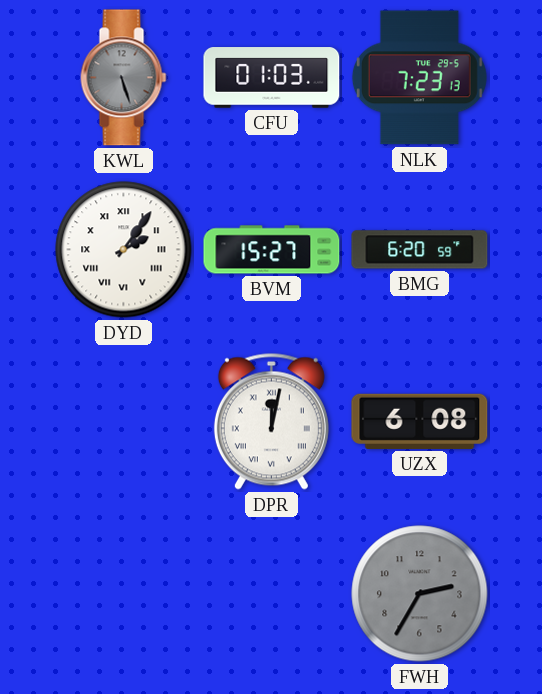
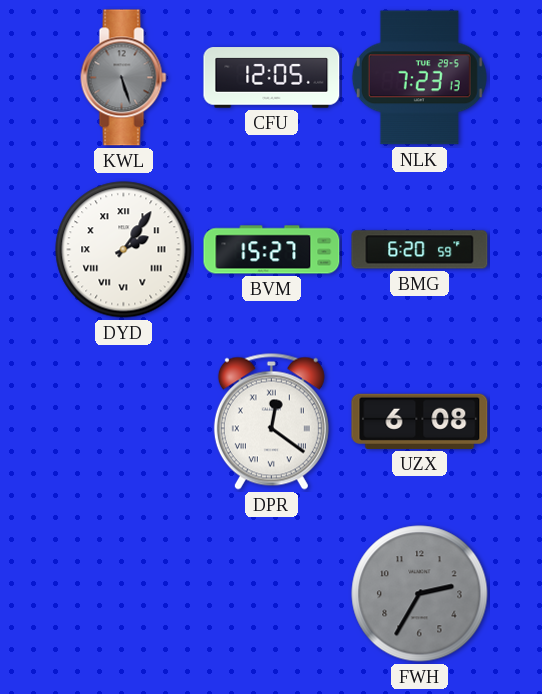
CFU: 01:03 -> 12:05 (272, 78)
DPR: 12:02 -> 12:21 (271, 421)
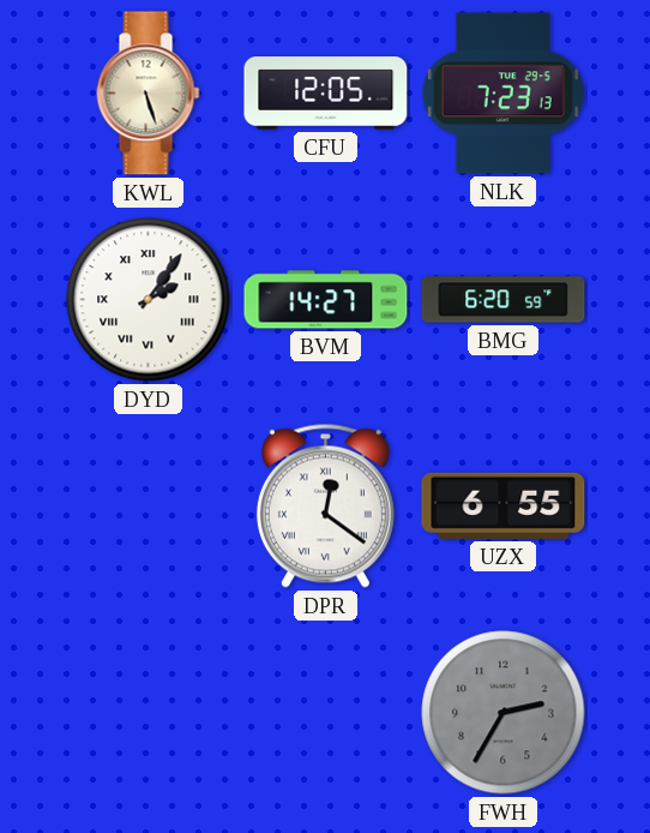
KWL dial: grey -> cream (149, 94)
BVM: 15:27 -> 14:27 (326, 300)
UZX: 6:08 -> 6:55 (504, 505)
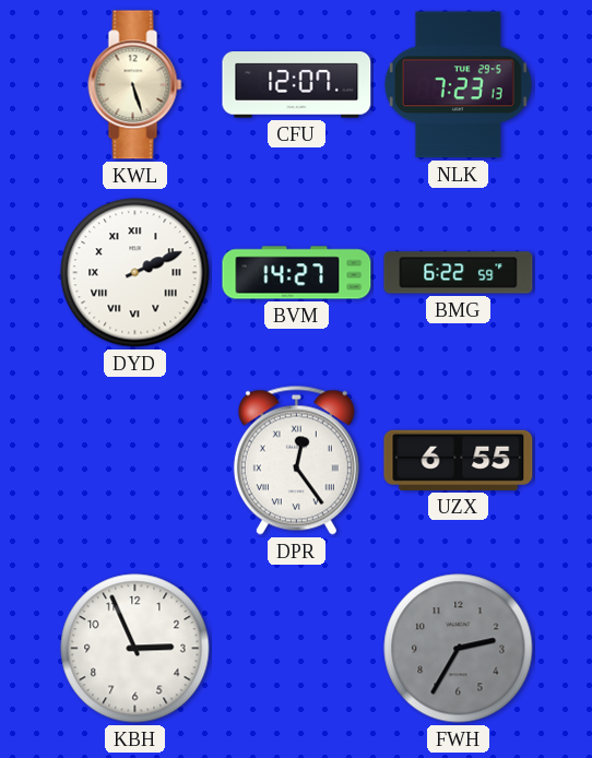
CFU: 12:05 -> 12:07 (297, 85)
DYD: 2:06 -> 2:11 (135, 273)
BMG: 6:20 -> 6:22 (459, 273)
DPR: 12:21 -> 12:24 (296, 460)
KBH: none -> 2:56 (135, 649)
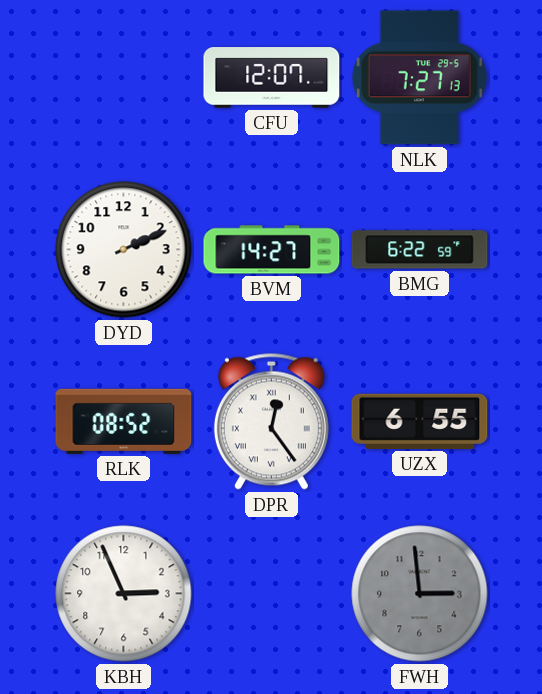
KWL: 5:27 -> none (135, 85)
NLK: 7:23 -> 7:27 (419, 78)
DYD numerals: Roman -> Arabic (124, 250)
RLK: none -> 08:52 (124, 421)
FWH: 2:35 -> 2:59 (420, 594)
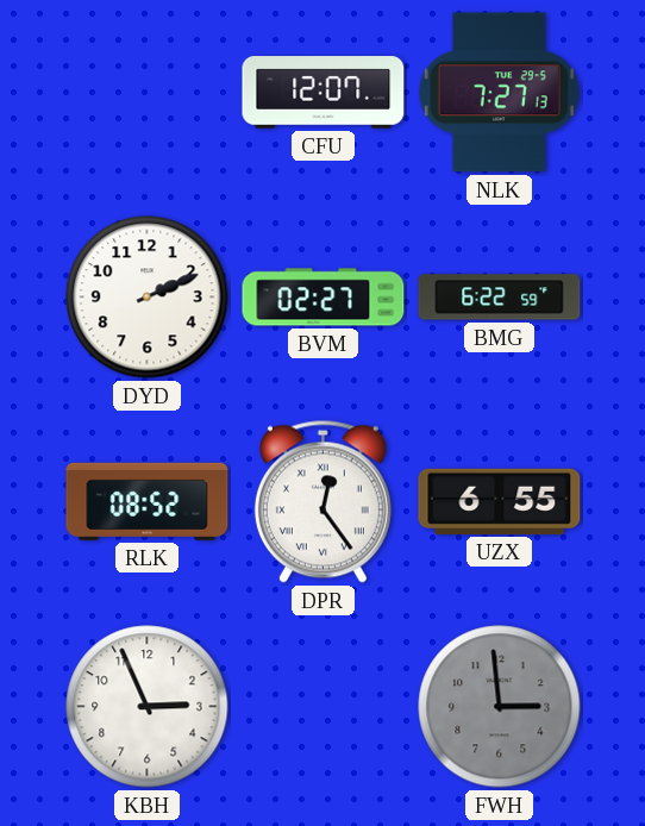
BVM: 14:27 -> 02:27 (324, 298)
